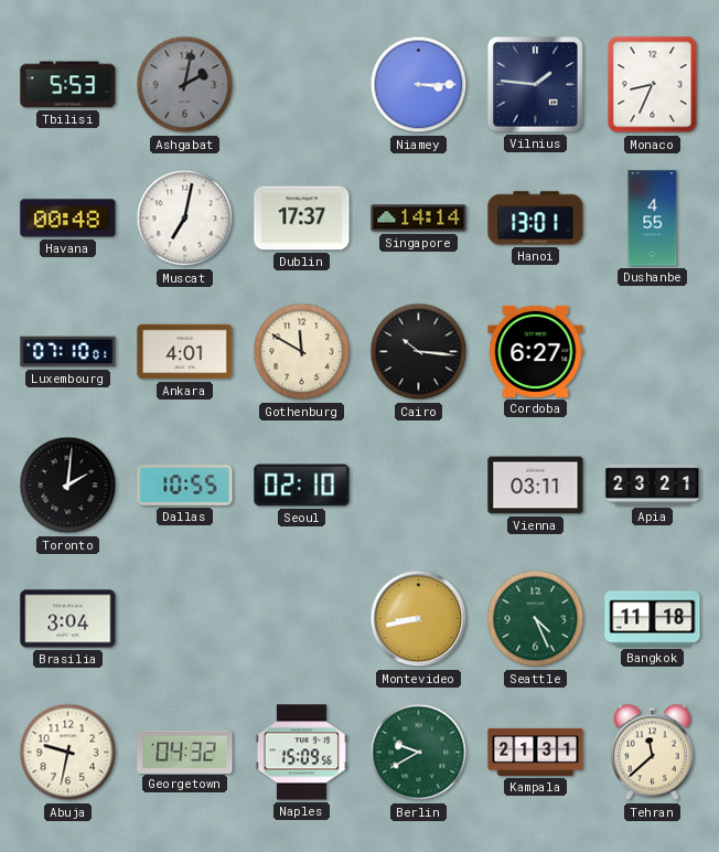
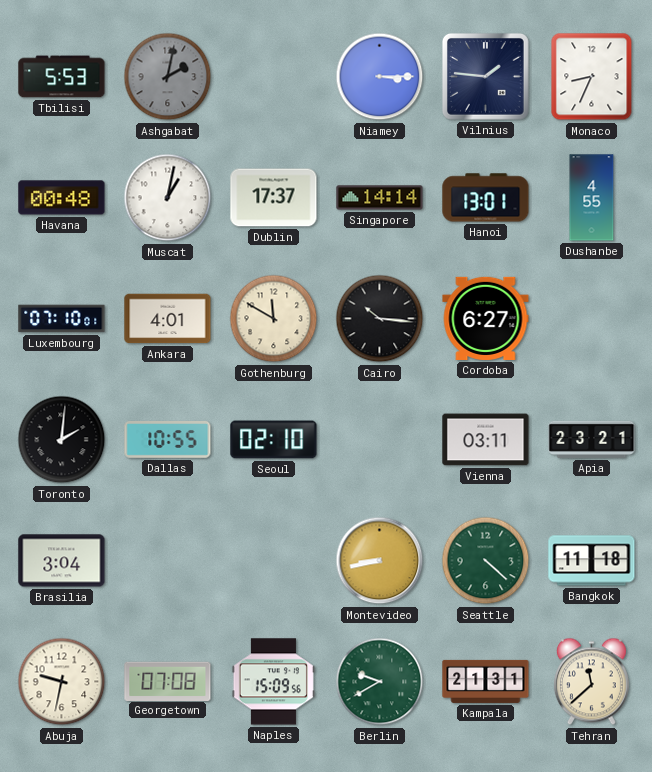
Muscat: 7:02 -> 1:02 (168, 198)
Seattle: 4:26 -> 4:22 (486, 561)
Georgetown: 04:32 -> 07:08 (168, 681)
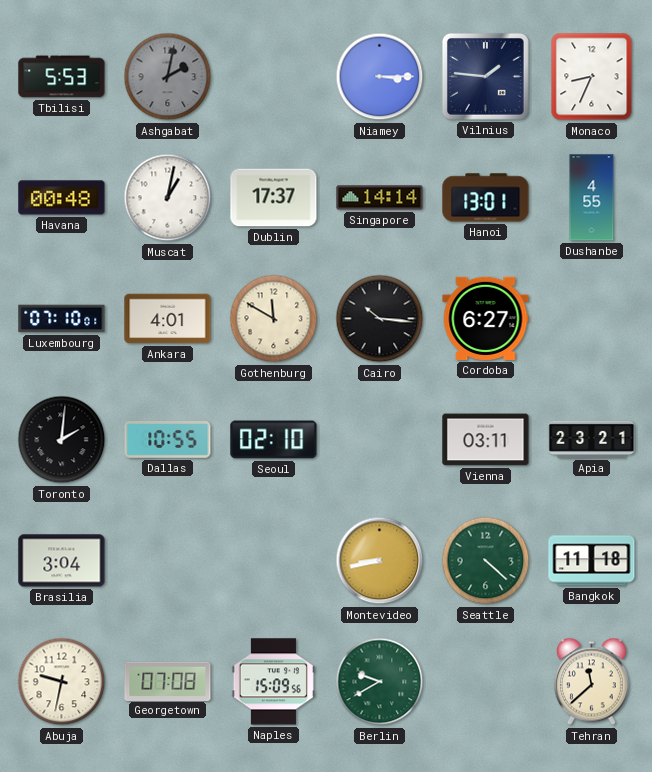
Kampala: 21:31 -> none (486, 681)
